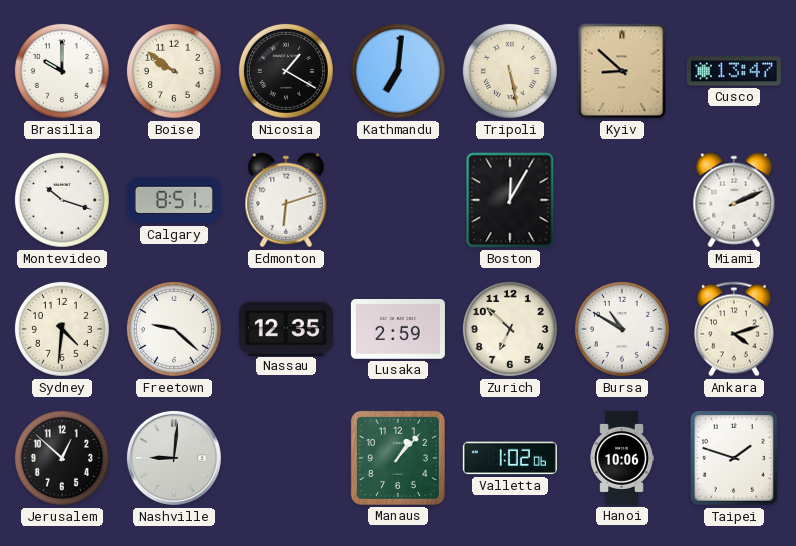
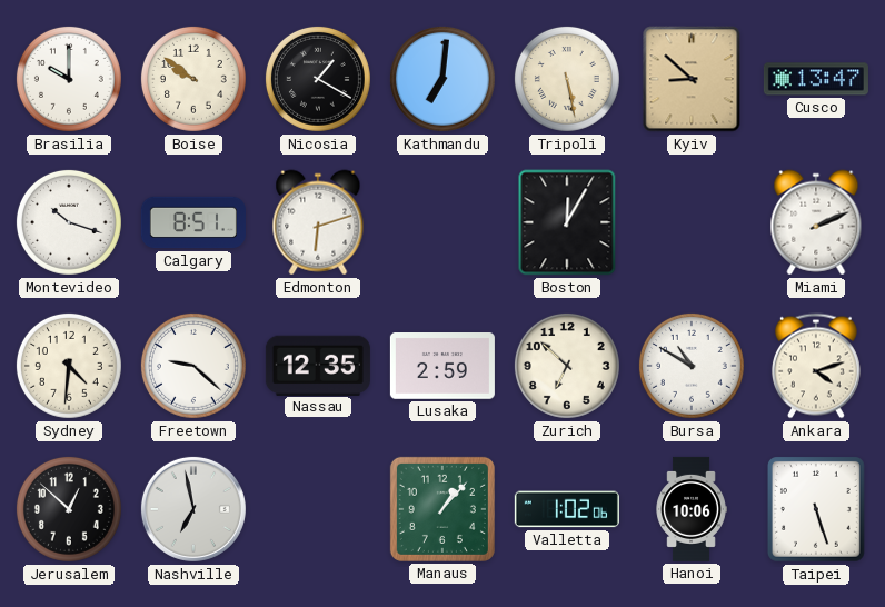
Nashville: 9:01 -> 6:58 (193, 509)
Taipei: 1:48 -> 5:27 (817, 510)
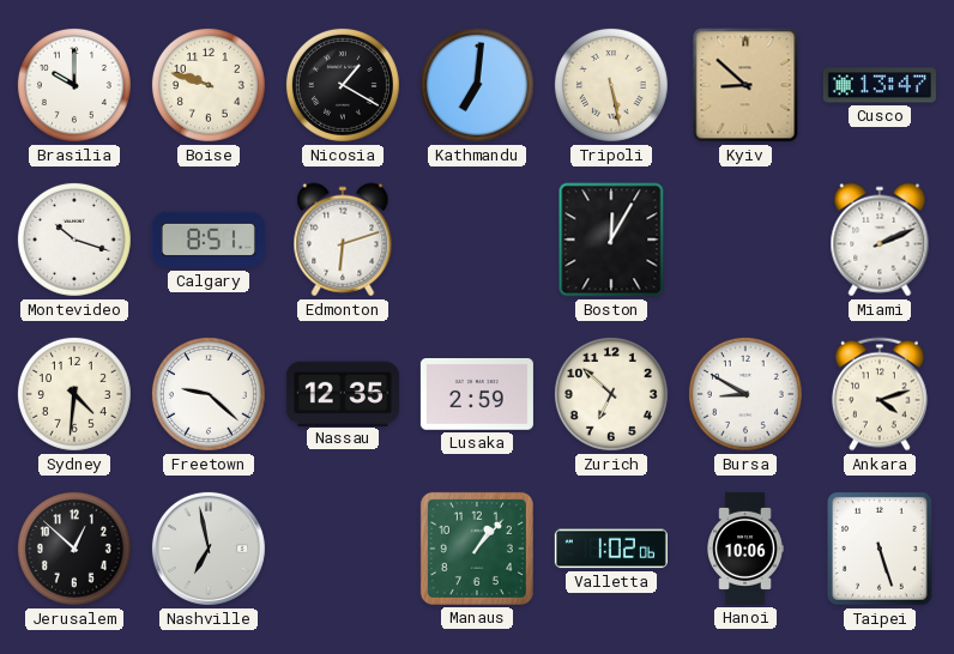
Boise: 9:51 -> 9:48 (209, 85)
Bursa: 10:50 -> 8:50 (745, 394)
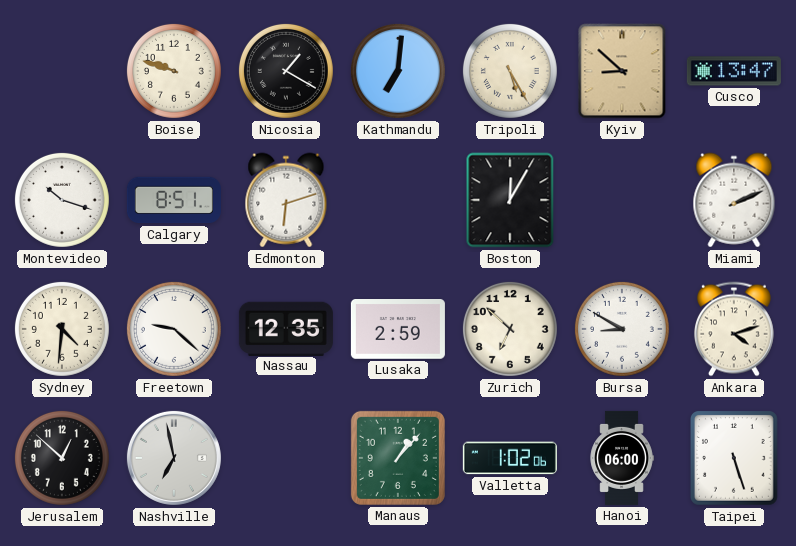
Brasilia: 10:00 -> none (74, 85)
Tripoli: 5:28 -> 5:25 (510, 71)
Hanoi: 10:06 -> 06:00 (622, 458)
